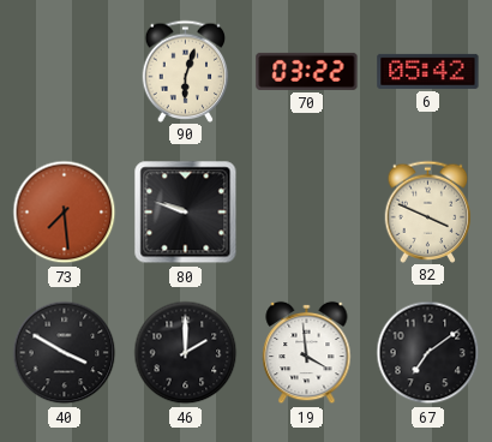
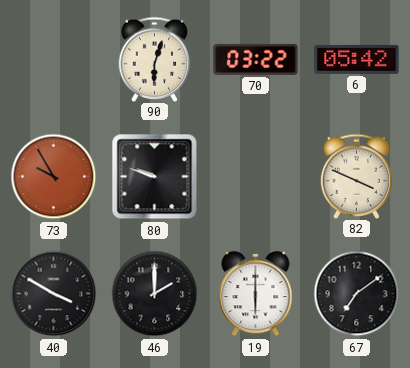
73: 7:29 -> 9:55 (54, 177)
19: 3:59 -> 6:00 (256, 294)
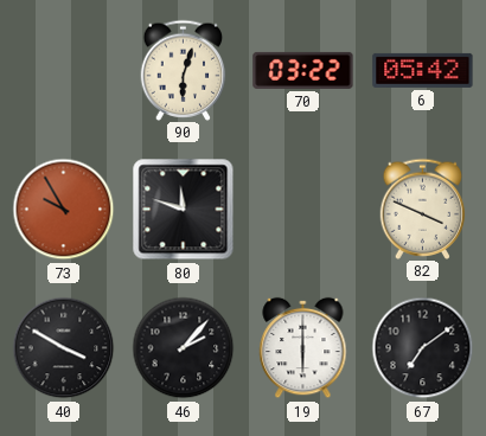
80: 9:48 -> 11:48 (184, 210)
46: 2:00 -> 2:07 (184, 348)
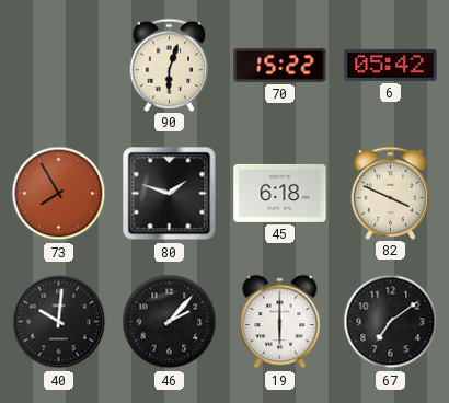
70: 03:22 -> 15:22 (280, 65)
73: 9:55 -> 7:55 (59, 194)
80: 11:48 -> 1:48 (170, 194)
45: none -> 6:18 (280, 193)
40: 3:50 -> 10:01 (59, 322)
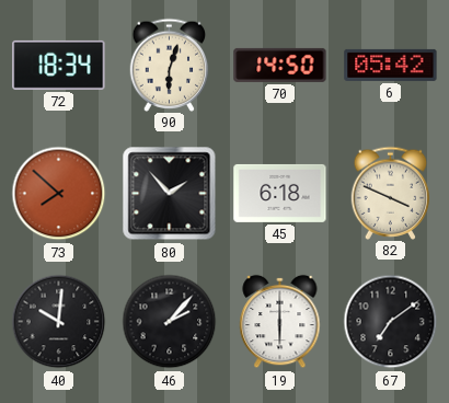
72: none -> 18:34 (59, 65)
70: 15:22 -> 14:50 (280, 65)
73: 7:55 -> 7:52 (59, 194)
80: 1:48 -> 1:53 (170, 194)
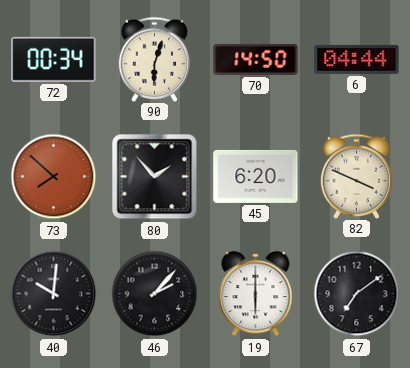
72: 18:34 -> 00:34 (54, 59)
6: 05:42 -> 04:44 (357, 59)
45: 6:18 -> 6:20 (256, 176)
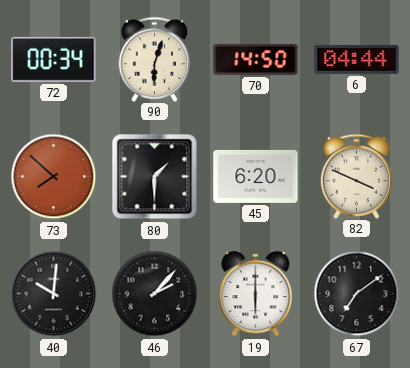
80: 1:53 -> 1:30 (155, 177)
